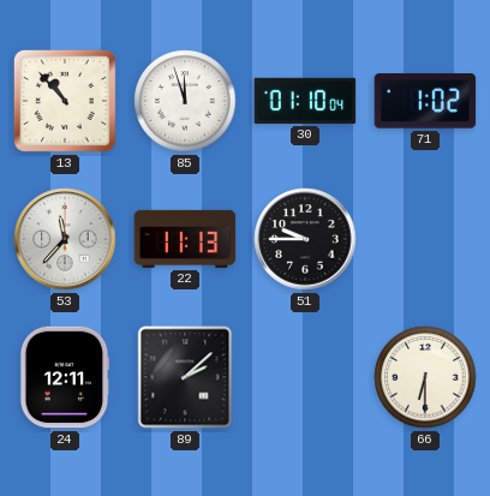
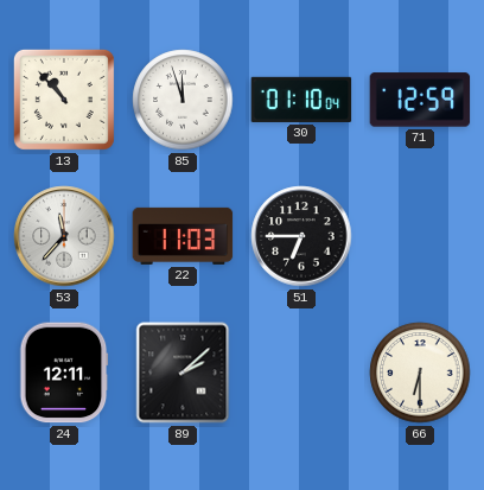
71: 1:02 -> 12:59 (420, 100)
22: 11:13 -> 11:03 (183, 236)
51: 9:45 -> 6:45 (301, 236)
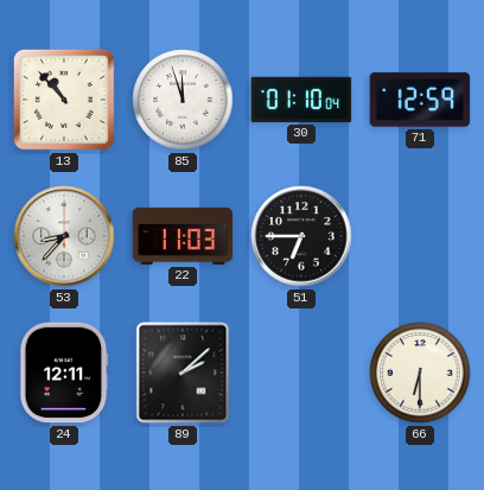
53: 11:37 -> 8:37 (64, 236)
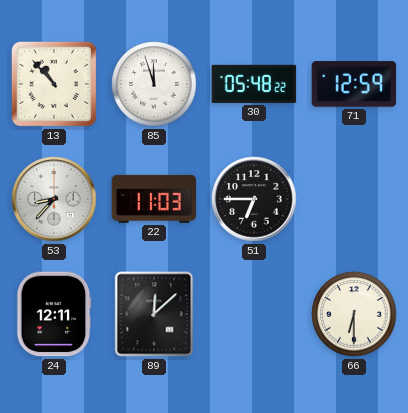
30: 01:10 -> 05:48 (254, 84)
89: 2:08 -> 12:08 (154, 314)
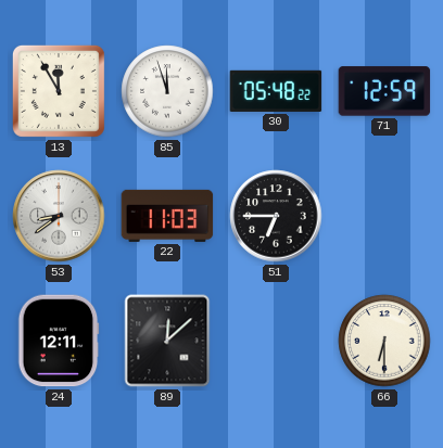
13: 10:53 -> 11:55 (59, 91)
53: 8:37 -> 8:39 (59, 216)
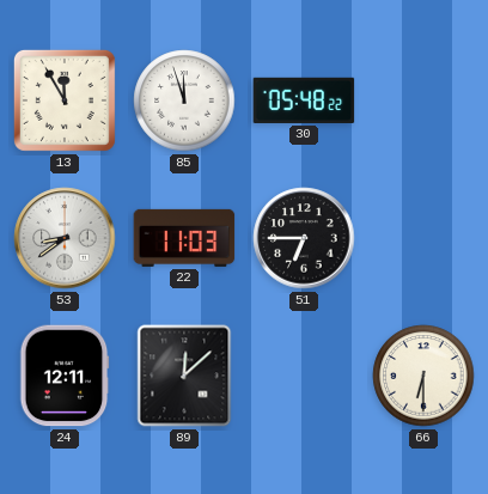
71: 12:59 -> none (384, 91)
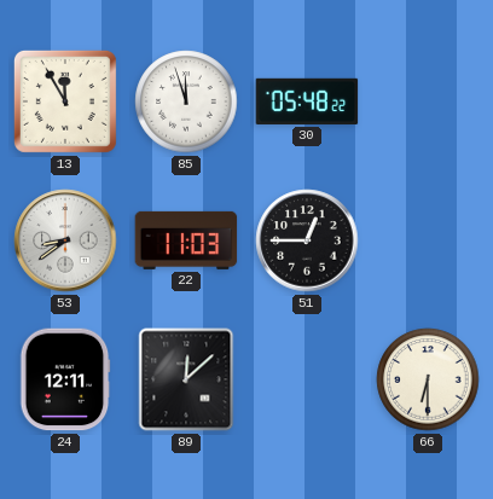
51: 6:45 -> 12:45 (307, 240)
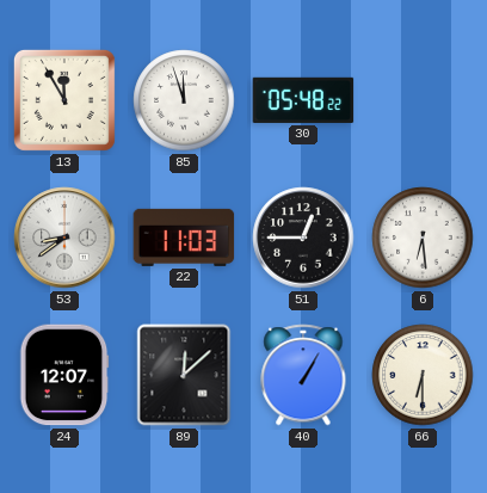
6: none -> 6:29 (423, 238)
24: 12:11 -> 12:07 (64, 375)
40: none -> 1:05 (303, 375)
